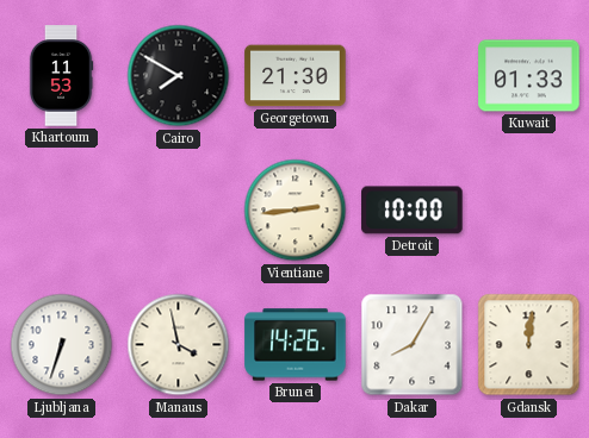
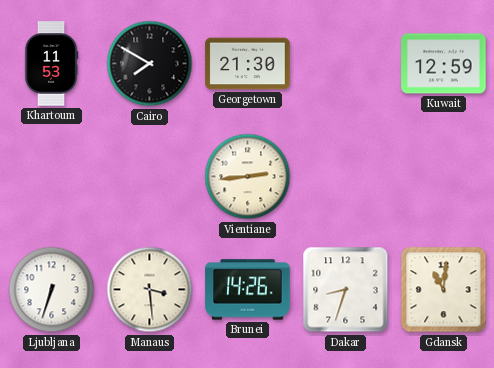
Kuwait: 01:33 -> 12:59 (444, 64)
Detroit: 10:00 -> none (413, 211)
Manaus: 3:58 -> 3:29 (150, 290)
Dakar: 8:05 -> 8:33 (346, 290)
Gdansk: 12:01 -> 11:01 (444, 290)
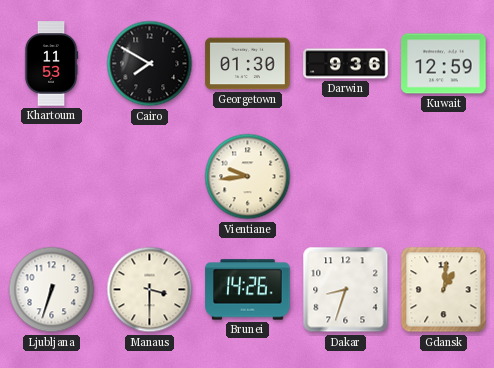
Georgetown: 21:30 -> 01:30 (248, 64)
Darwin: none -> 9:36 (346, 64)
Vientiane: 2:44 -> 9:44 (248, 177)
Manaus: 3:29 -> 3:30 (150, 290)
Gdansk: 11:01 -> 1:01 (444, 290)
